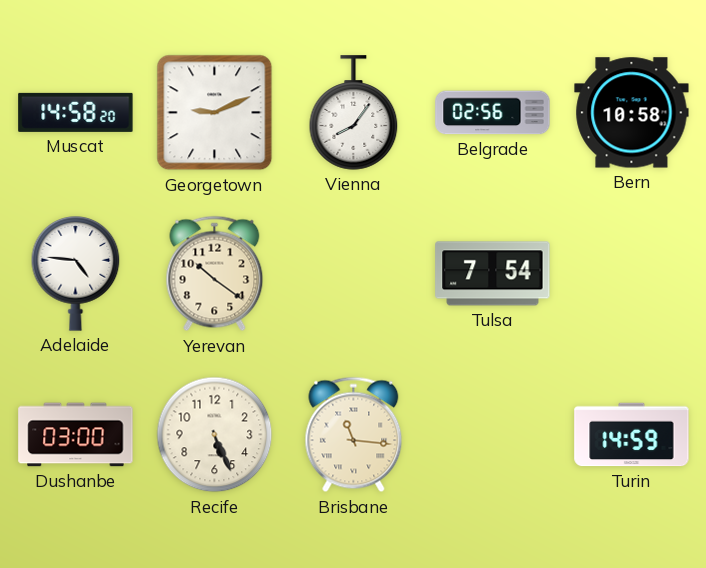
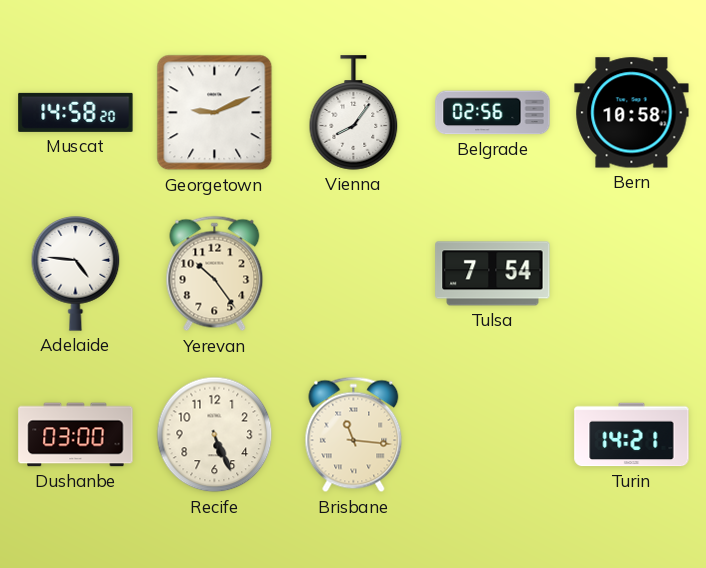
Yerevan: 10:21 -> 10:24 (215, 274)
Turin: 14:59 -> 14:21 (632, 435)
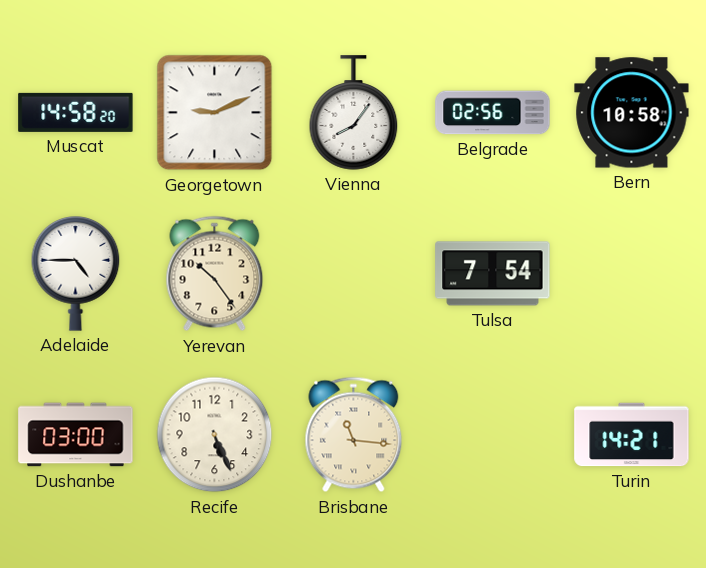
Adelaide: 4:46 -> 4:45 (76, 274)
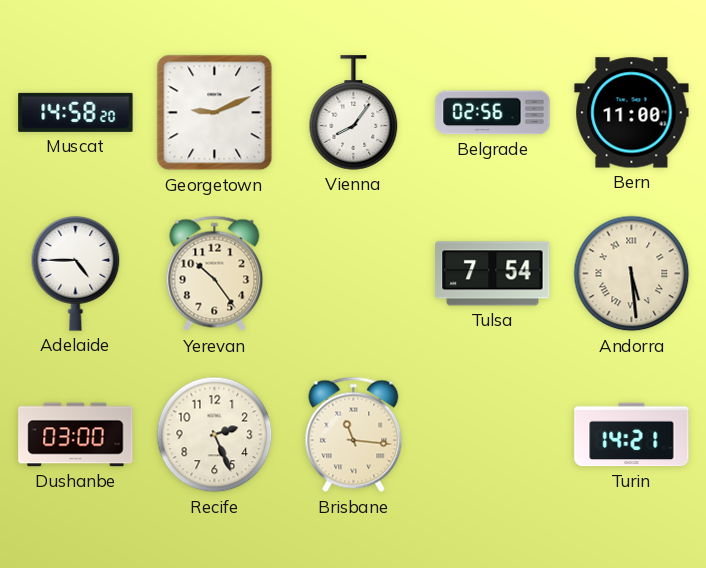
Bern: 10:58 -> 11:00 (632, 113)
Andorra: none -> 5:29 (632, 274)
Recife: 5:26 -> 2:26 (215, 435)
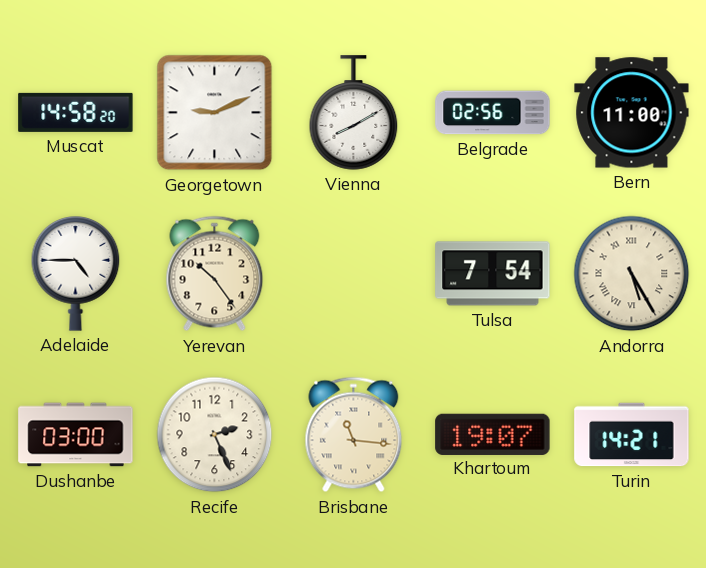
Vienna: 8:06 -> 8:10 (354, 113)
Andorra: 5:29 -> 5:25 (632, 274)
Khartoum: none -> 19:07 (493, 434)
